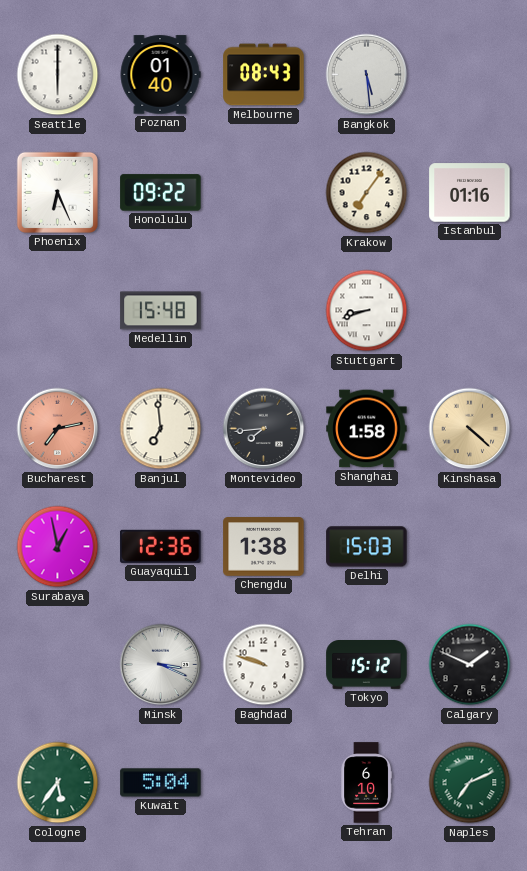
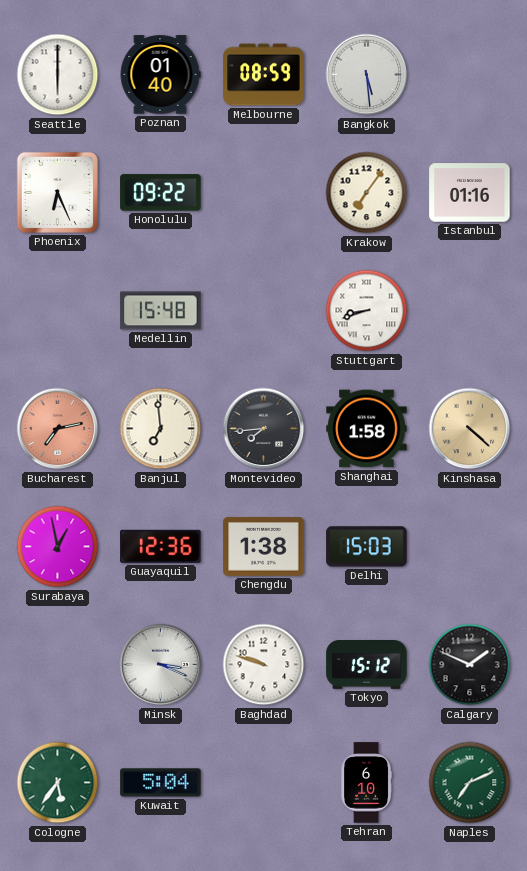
Melbourne: 08:43 -> 08:59 (264, 75)
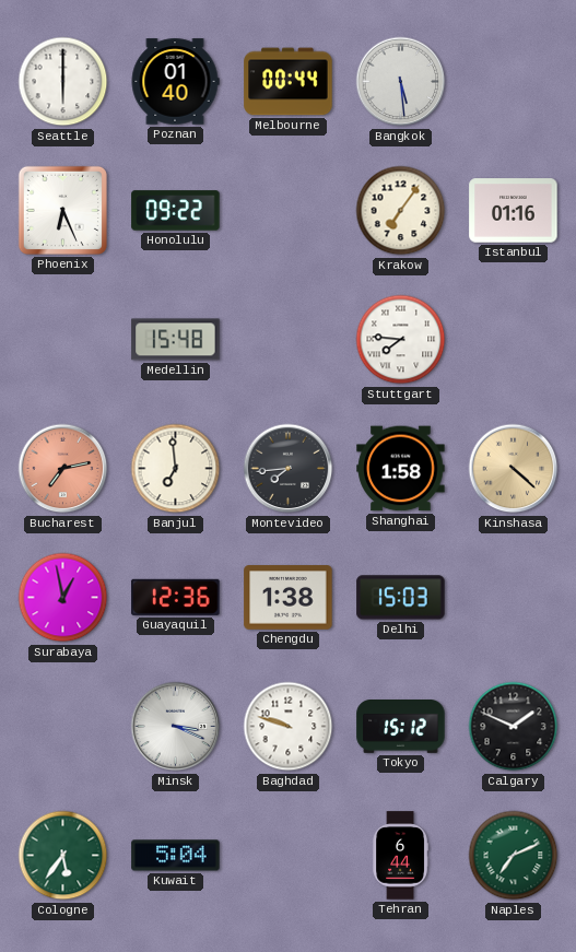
Melbourne: 08:59 -> 00:44 (289, 82)
Stuttgart: 8:42 -> 7:46 (401, 340)
Tehran: 6:10 -> 6:44 (400, 856)
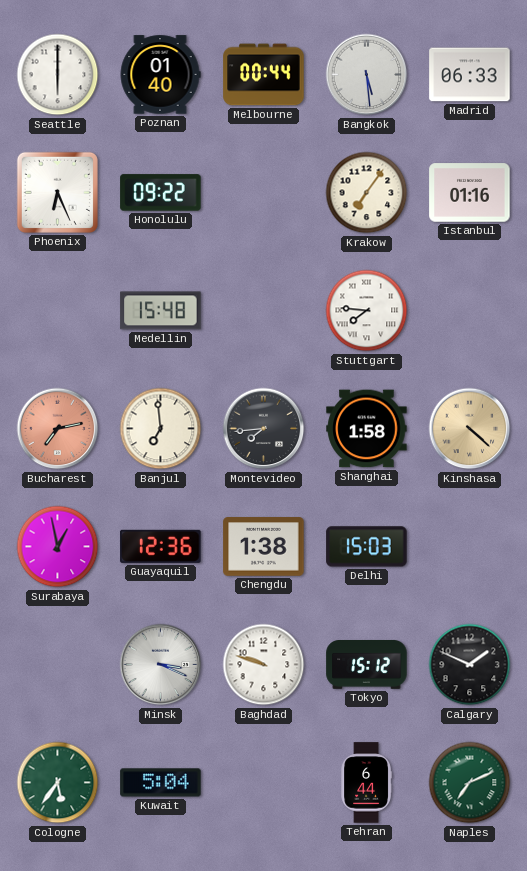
Madrid: none -> 06:33 (470, 75)
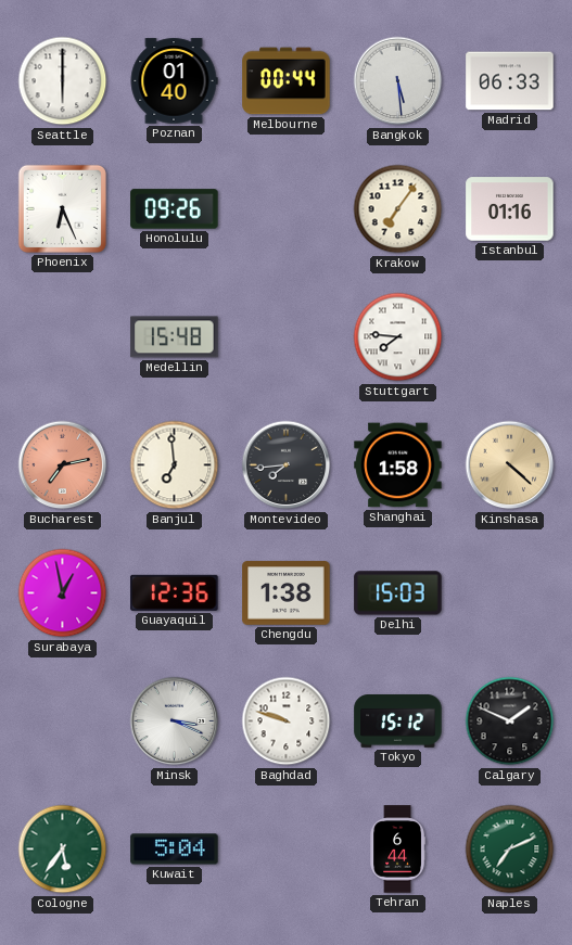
Honolulu: 09:22 -> 09:26 (175, 209)
